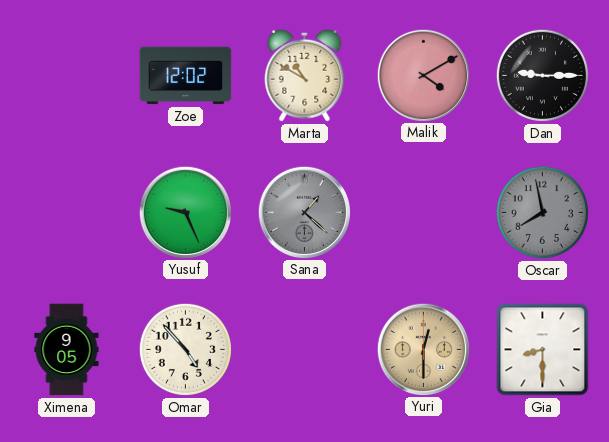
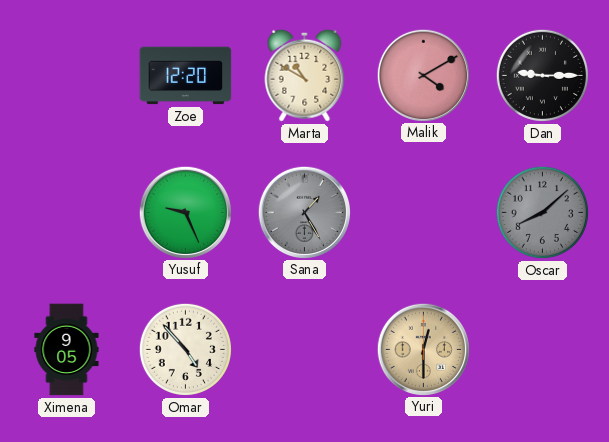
Zoe: 12:02 -> 12:20 (186, 76)
Sana: 1:22 -> 1:25 (304, 212)
Oscar: 7:58 -> 8:08 (542, 212)
Gia: 8:30 -> none (543, 350)
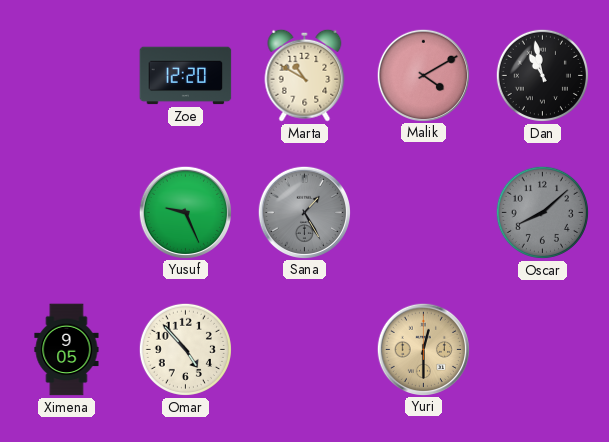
Dan: 9:15 -> 10:58 (542, 75)
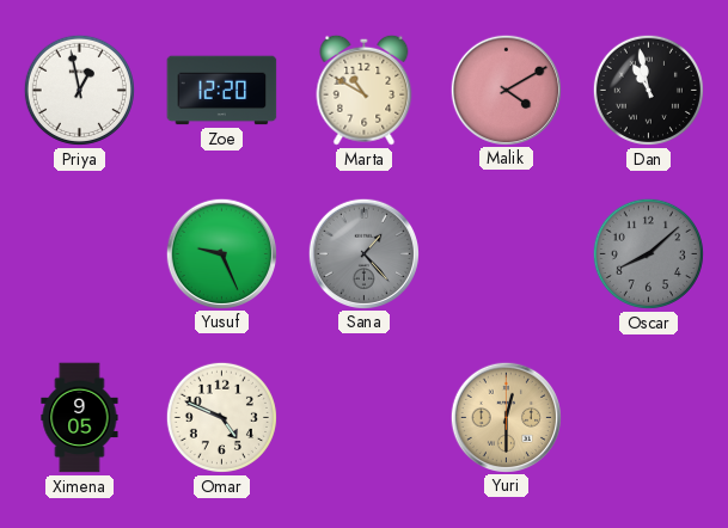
Priya: none -> 12:58 (79, 90)
Sana: 1:25 -> 1:23 (363, 253)
Omar: 4:53 -> 4:49 (221, 417)
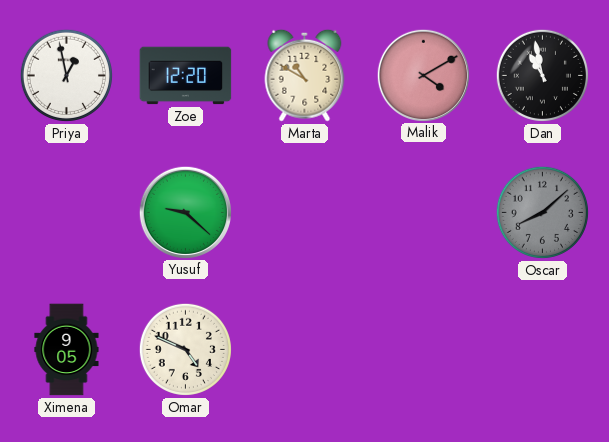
Yusuf: 9:26 -> 9:22 (185, 212)
Sana: 1:23 -> none (363, 253)
Yuri: 12:30 -> none (506, 417)
